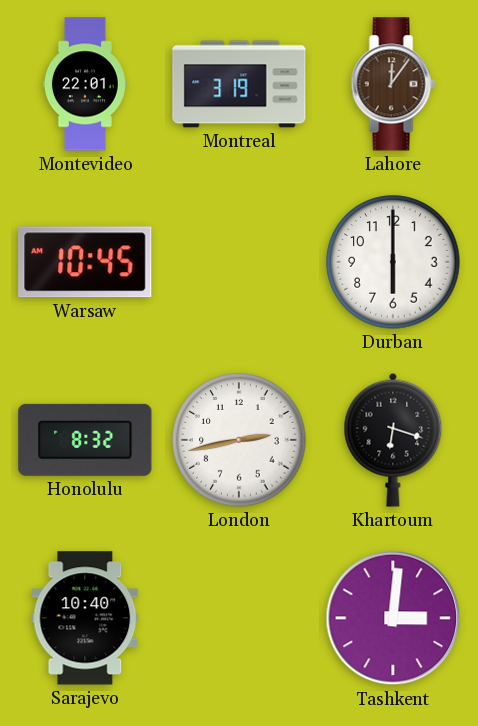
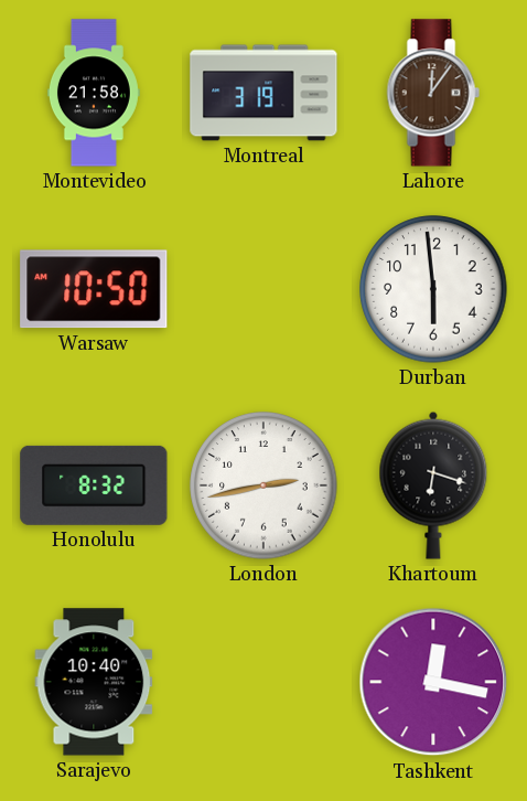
Montevideo: 22:01 -> 21:58 (94, 93)
Warsaw: 10:45 -> 10:50 (94, 289)
Durban: 6:00 -> 5:59 (433, 289)
Tashkent: 3:01 -> 12:17 (433, 682)
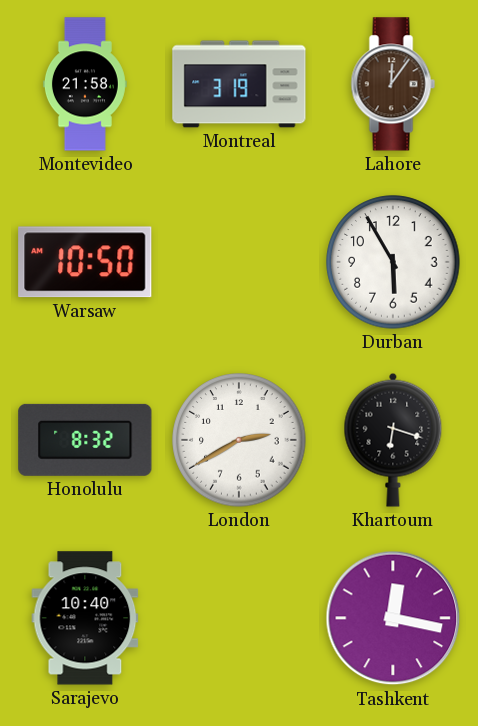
Durban: 5:59 -> 5:55 (393, 262)
London: 2:43 -> 2:40 (239, 440)
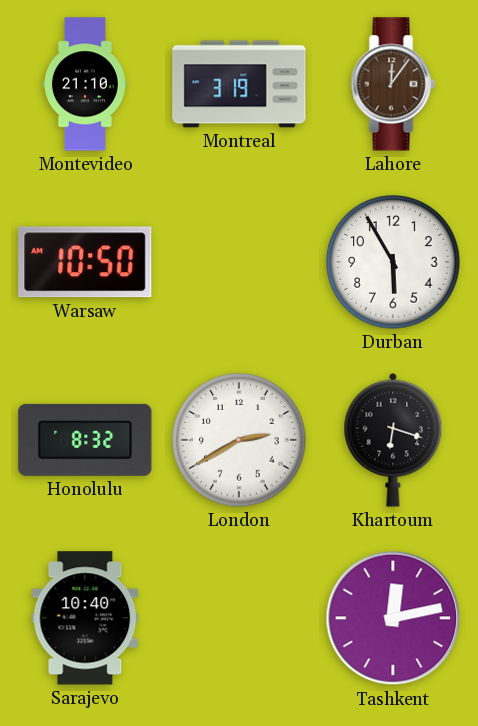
Montevideo: 21:58 -> 21:10 (85, 84)
Tashkent: 12:17 -> 12:13 (393, 618)
